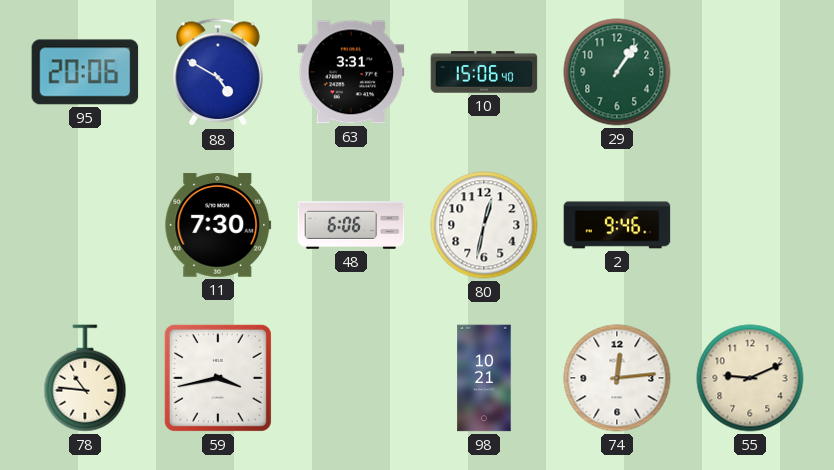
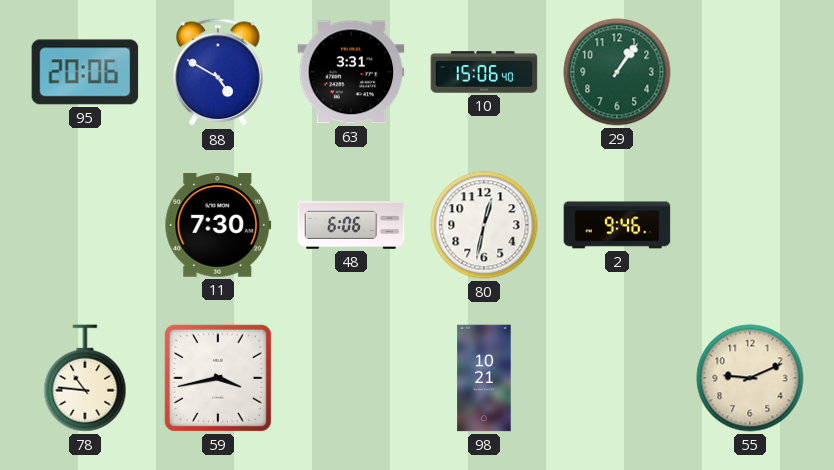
74: 12:14 -> none (617, 378)
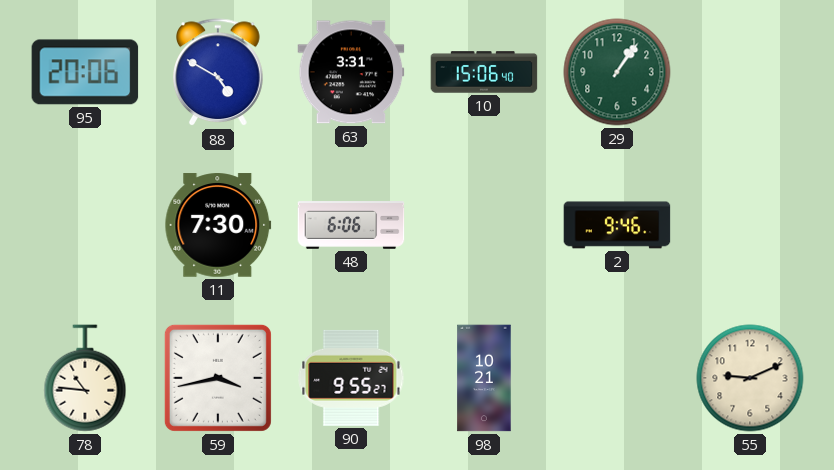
80: 12:32 -> none (484, 225)
90: none -> 9:55 (351, 378)
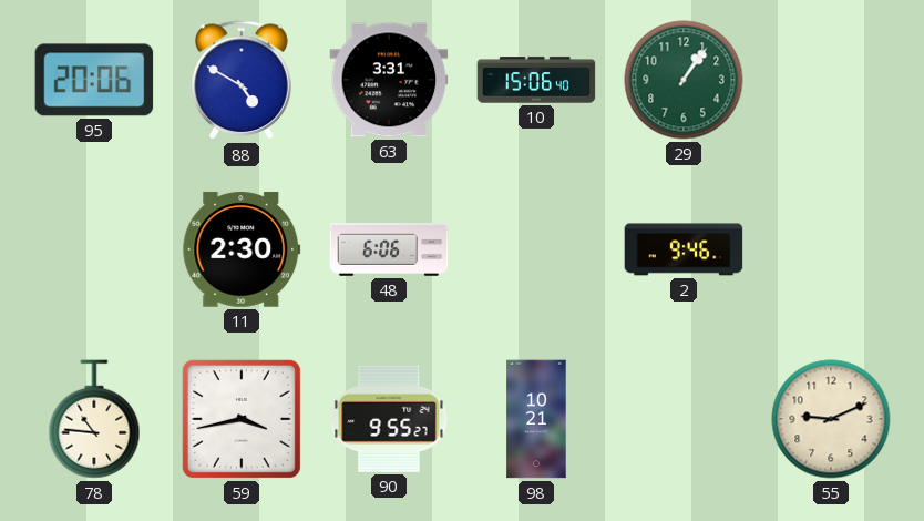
11: 7:30 -> 2:30 (242, 249)
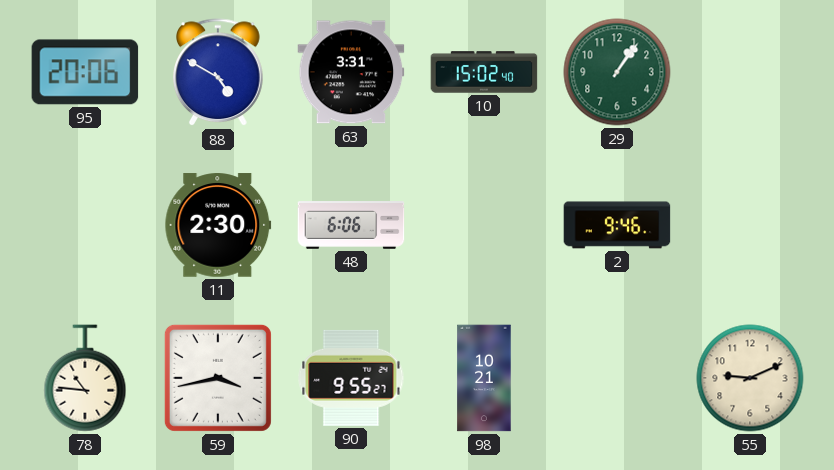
10: 15:06 -> 15:02 (484, 72)
